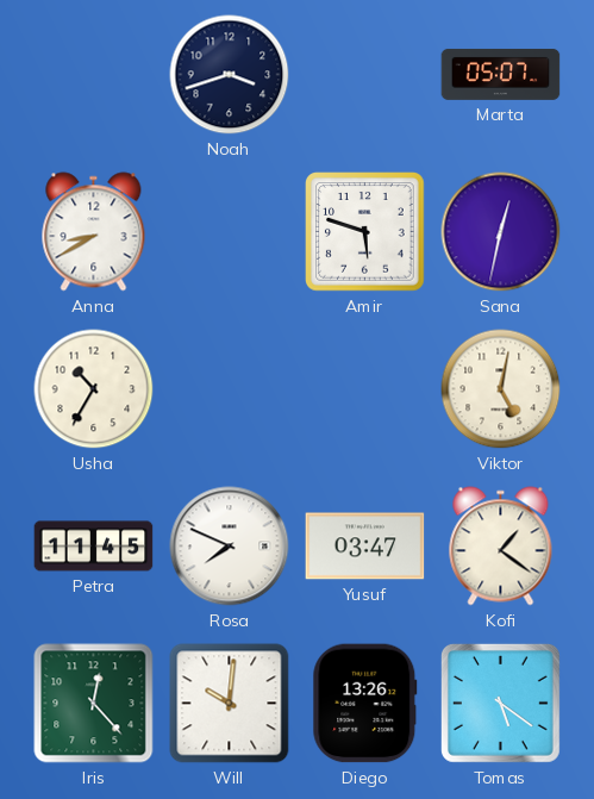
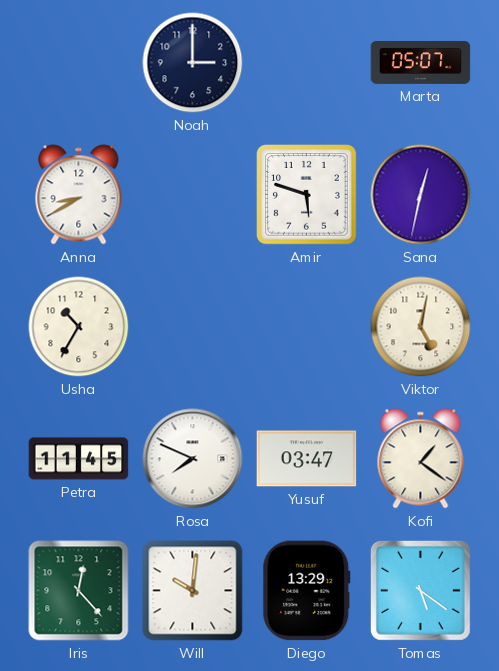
Noah: 3:42 -> 3:00 (193, 63)
Diego: 13:26 -> 13:29 (307, 591)
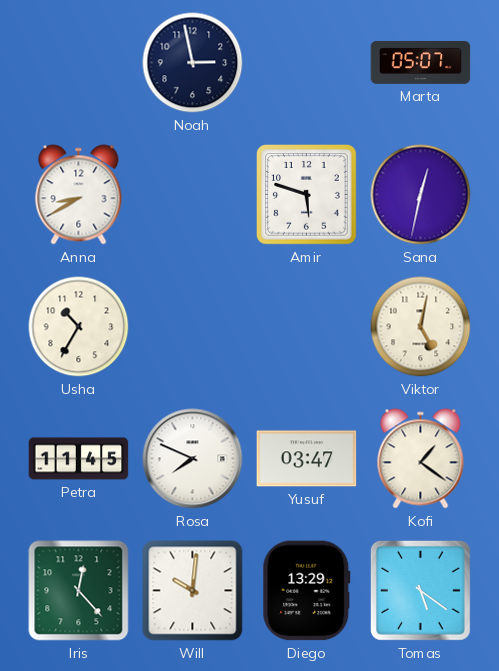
Noah: 3:00 -> 2:58 (193, 63)
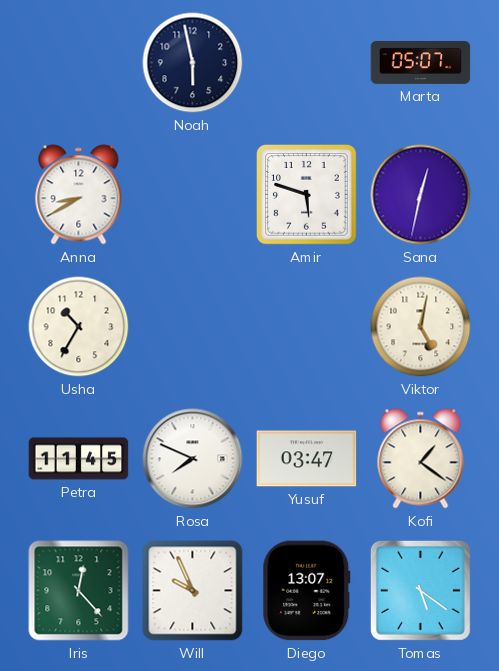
Noah: 2:58 -> 5:58 (193, 63)
Will: 10:01 -> 9:56 (193, 591)
Diego: 13:29 -> 13:07 (307, 591)
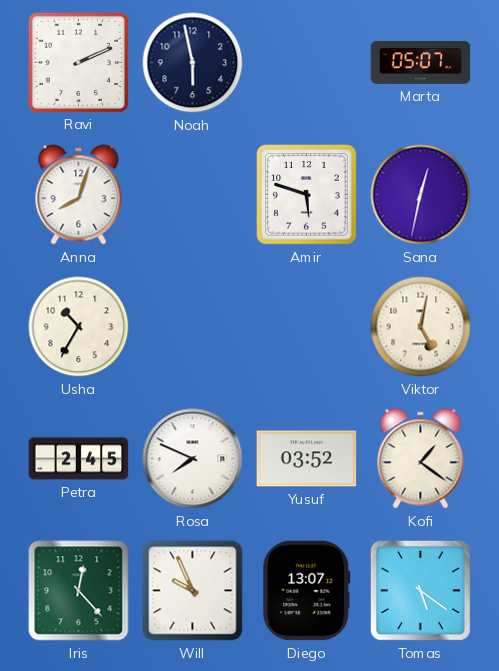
Ravi: none -> 2:11 (78, 62)
Anna: 8:40 -> 8:03 (79, 195)
Petra: 11:45 -> 2:45 (79, 459)
Yusuf: 03:47 -> 03:52 (307, 459)
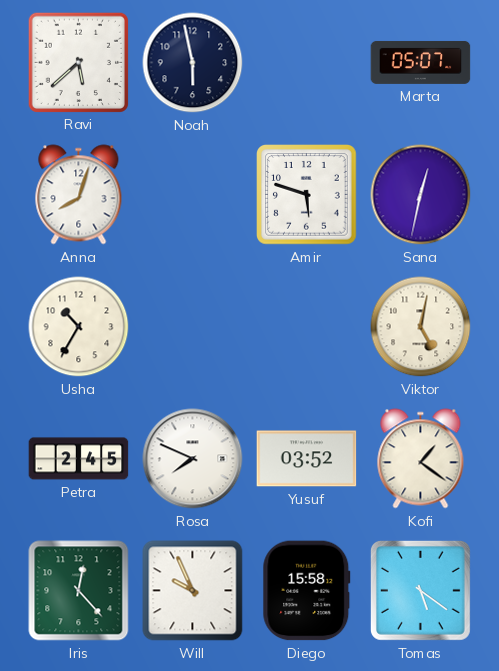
Ravi: 2:11 -> 5:38 (78, 62)
Diego: 13:07 -> 15:58 (307, 591)
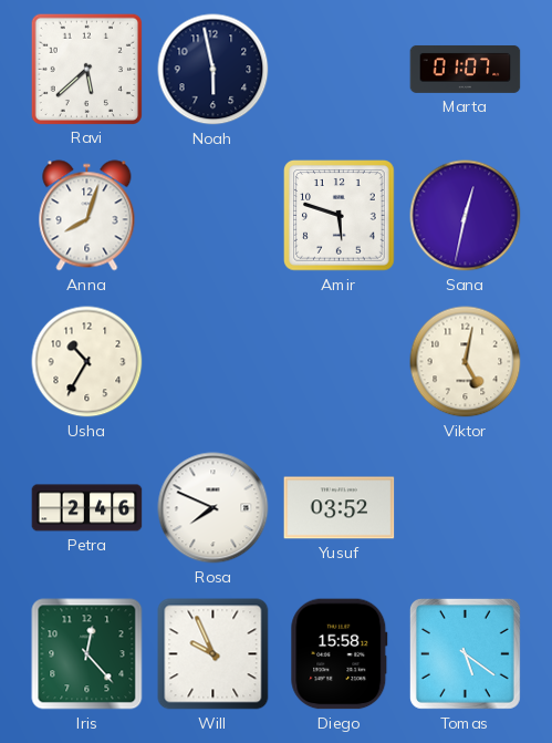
Marta: 05:07 -> 01:07 (466, 69)
Petra: 2:45 -> 2:46 (87, 508)
Kofi: 1:21 -> none (421, 459)
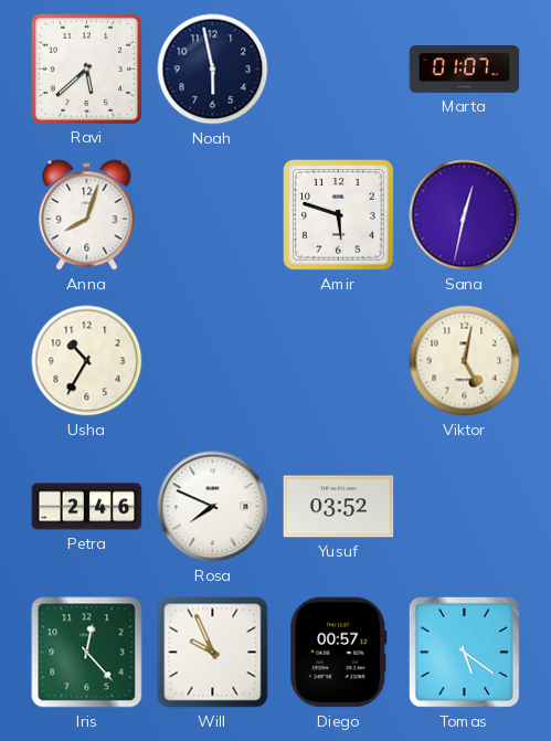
Diego: 15:58 -> 00:57 (339, 653)
